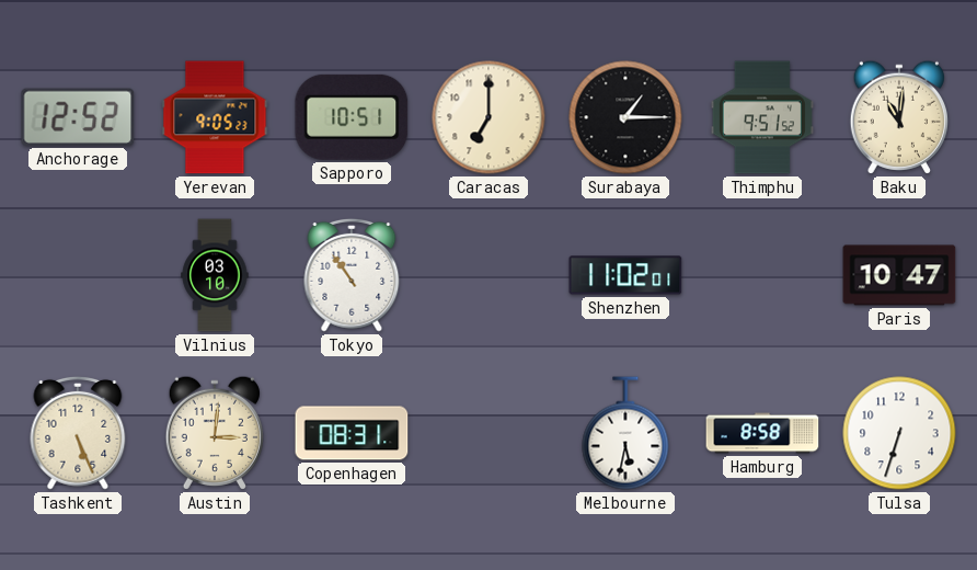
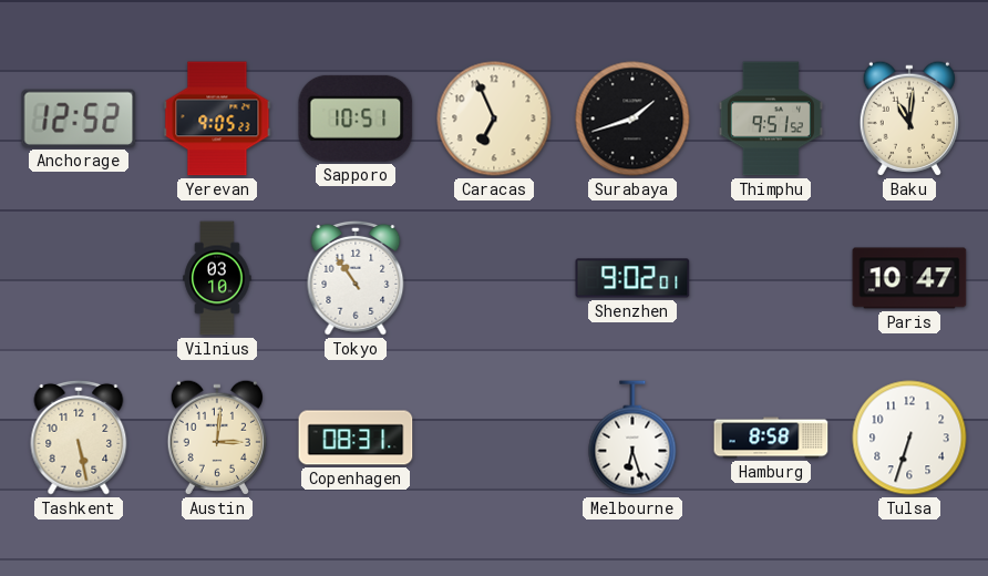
Caracas: 7:00 -> 6:56 (494, 119)
Surabaya: 1:15 -> 1:42 (632, 119)
Shenzhen: 11:02 -> 9:02 (632, 278)
Tashkent: 5:26 -> 5:28 (79, 438)
Melbourne: 5:32 -> 6:27 (632, 438)
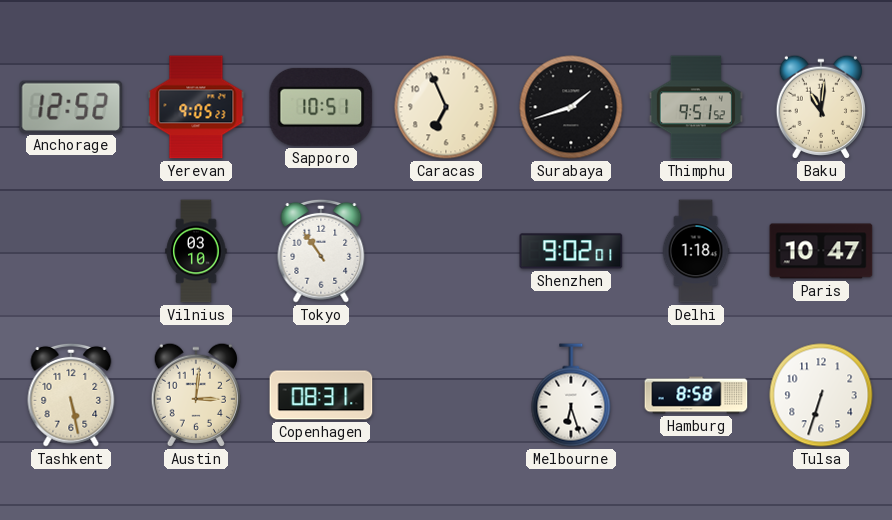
Delhi: none -> 1:18 (696, 251)
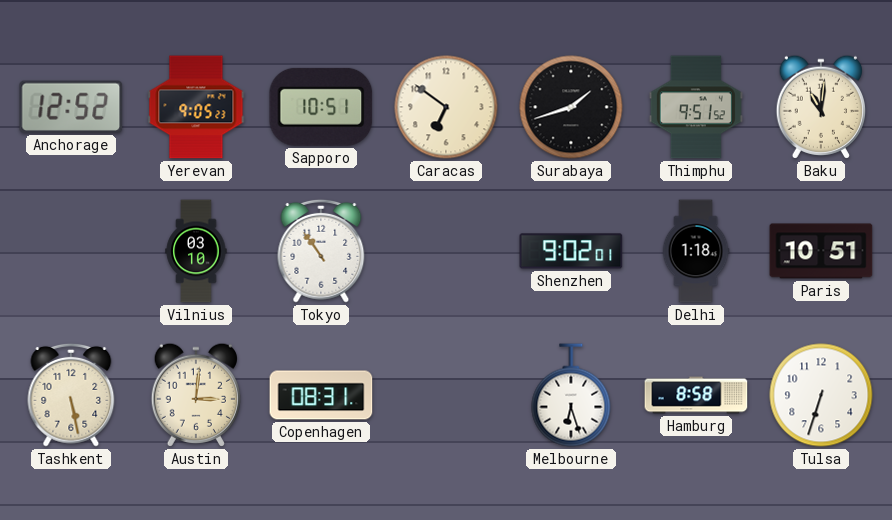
Caracas: 6:56 -> 6:51 (446, 107)
Paris: 10:47 -> 10:51 (821, 251)
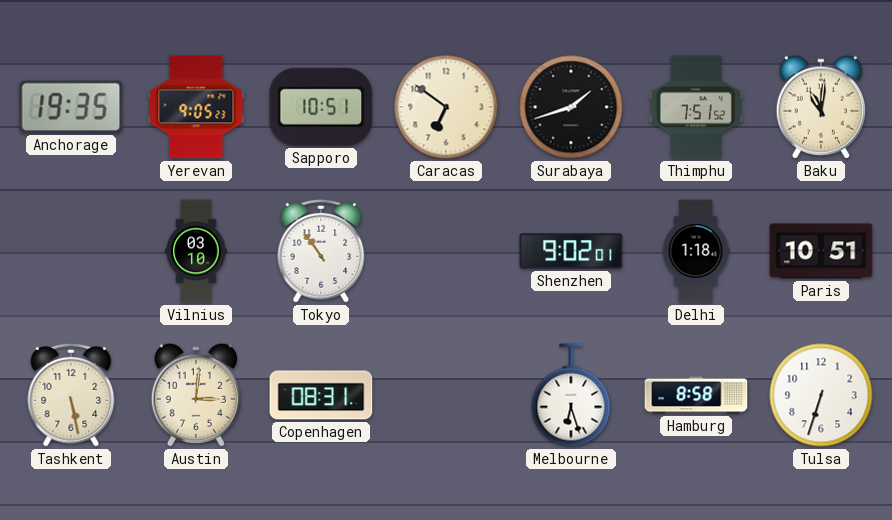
Anchorage: 12:52 -> 19:35 (71, 107)
Thimphu: 9:51 -> 7:51 (696, 107)
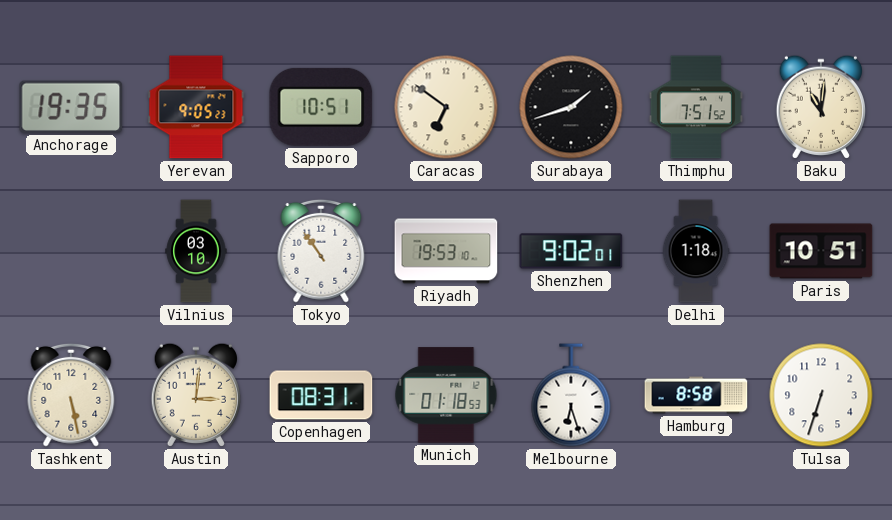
Riyadh: none -> 19:53 (446, 251)
Munich: none -> 01:18 (446, 395)
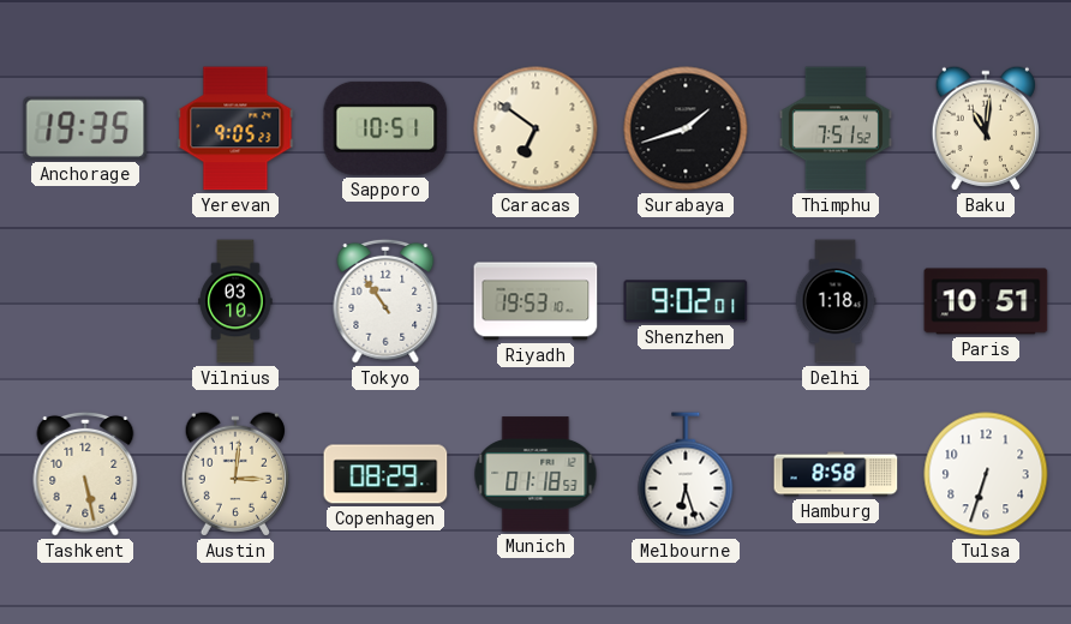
Copenhagen: 08:31 -> 08:29 (385, 474)
